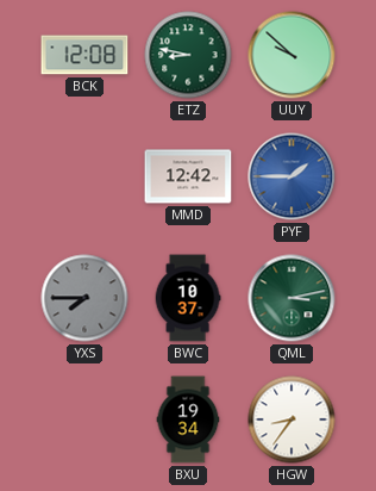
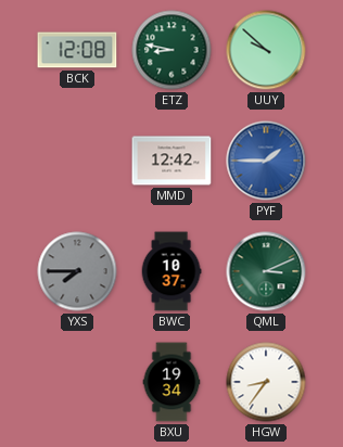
QML: 3:13 -> 3:11 (266, 271)
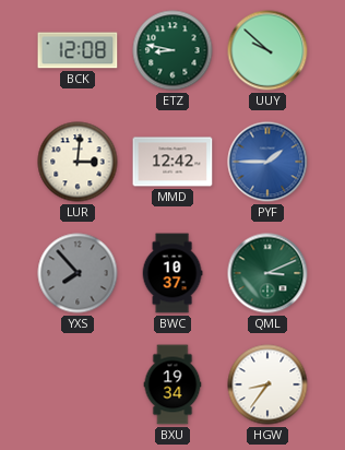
LUR: none -> 3:01 (78, 162)
YXS: 7:45 -> 7:53 (78, 273)
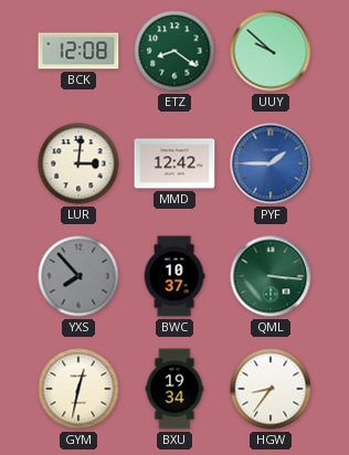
ETZ: 8:47 -> 8:21 (174, 51)
QML: 3:11 -> 3:16 (271, 276)
GYM: none -> 12:32 (78, 389)
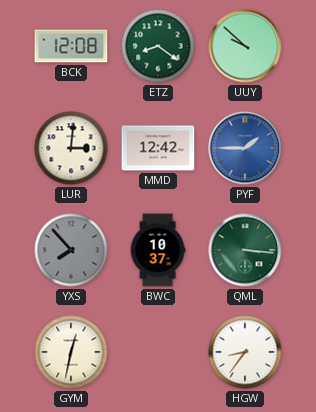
BXU: 19:34 -> none (174, 389)
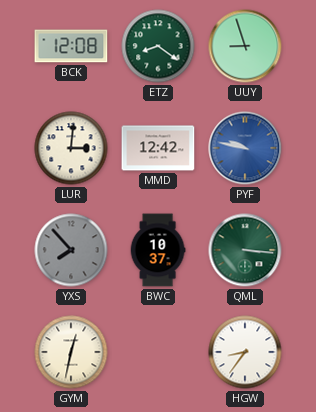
UUY: 9:52 -> 8:57 (245, 46)
PYF: 1:45 -> 9:47 (245, 148)
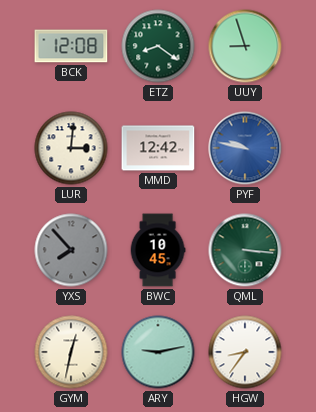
BWC: 10:37 -> 10:45 (158, 250)
ARY: none -> 9:13 (158, 352)
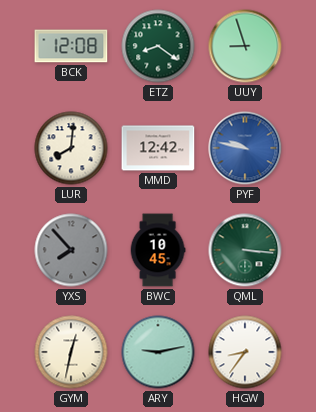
LUR: 3:01 -> 8:01 (71, 148)
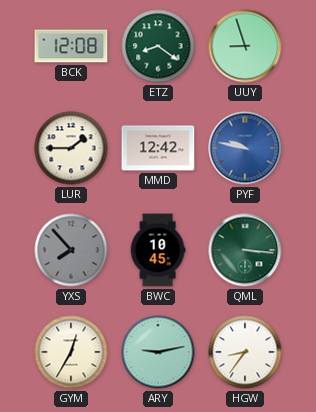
LUR: 8:01 -> 1:45 (71, 148)
GYM: 12:32 -> 12:35 (71, 352)
